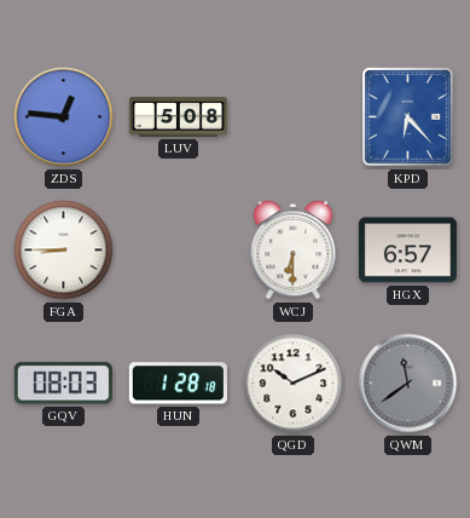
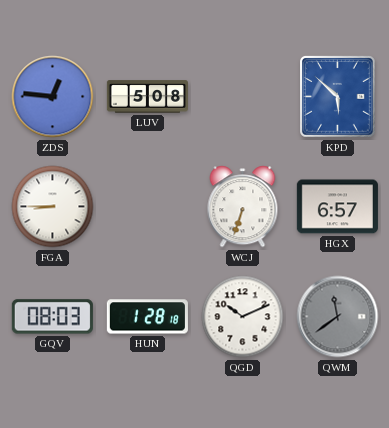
KPD: 6:23 -> 5:52 (338, 97)
WCJ: 6:30 -> 6:33 (243, 207)
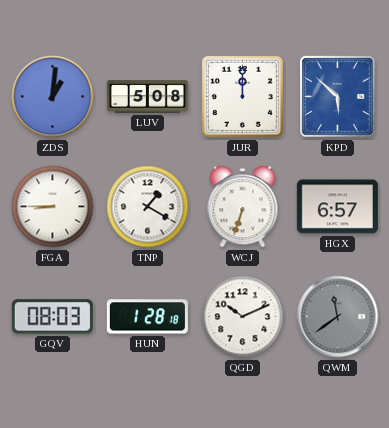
ZDS: 12:46 -> 1:01 (53, 97)
JUR: none -> 12:00 (242, 96)
TNP: none -> 1:20 (148, 207)
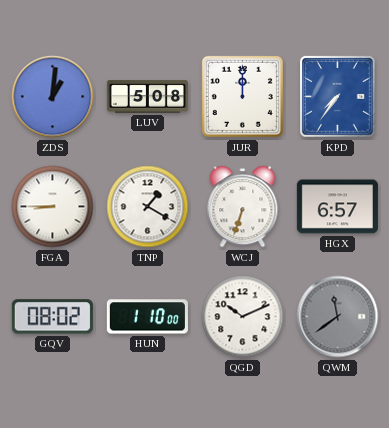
KPD: 5:52 -> 7:36 (338, 97)
GQV: 08:03 -> 08:02 (52, 317)
HUN: 1:28 -> 1:10 (147, 317)
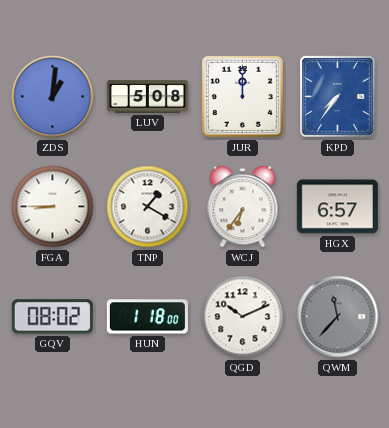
WCJ: 6:33 -> 6:36 (243, 207)
HUN: 1:10 -> 1:18 (147, 317)
QWM: 11:39 -> 11:37 (338, 317)
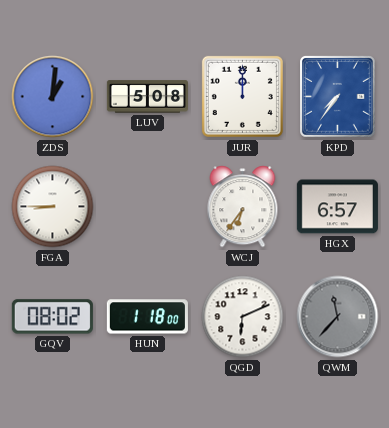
TNP: 1:20 -> none (148, 207)
QGD: 10:11 -> 6:11 (243, 317)
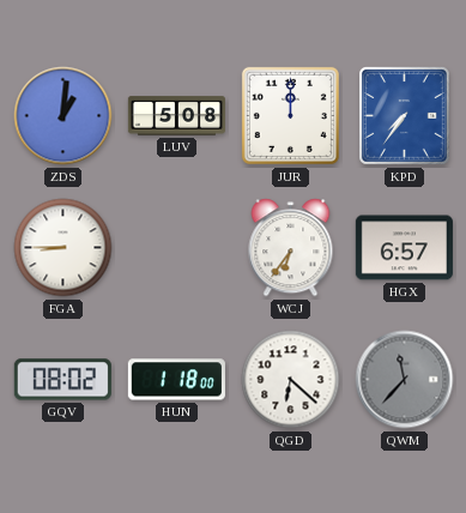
QGD: 6:11 -> 6:22 (291, 380)
